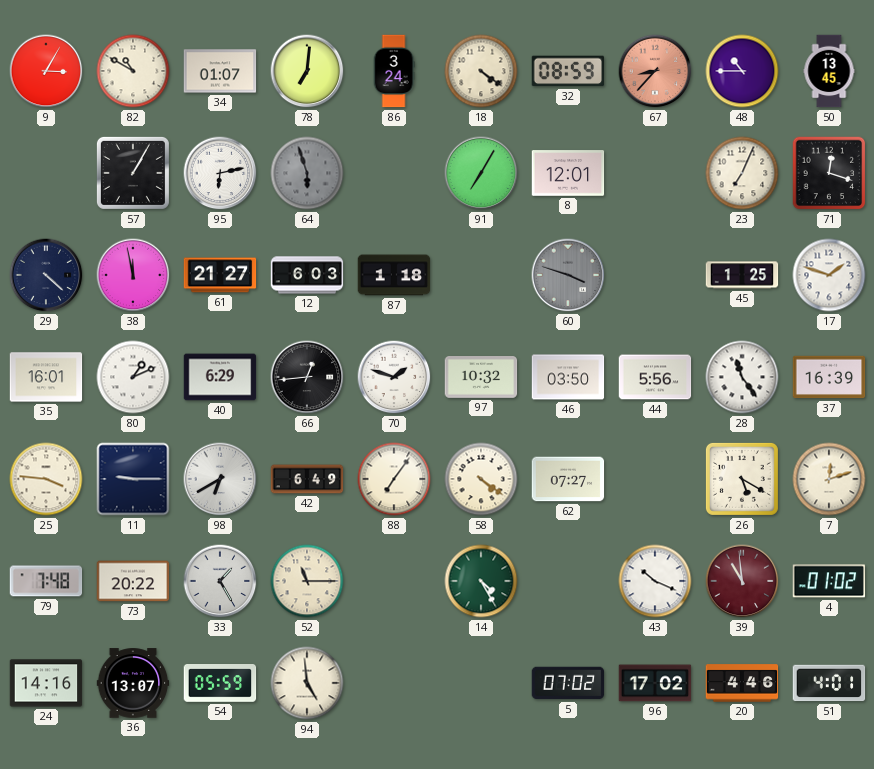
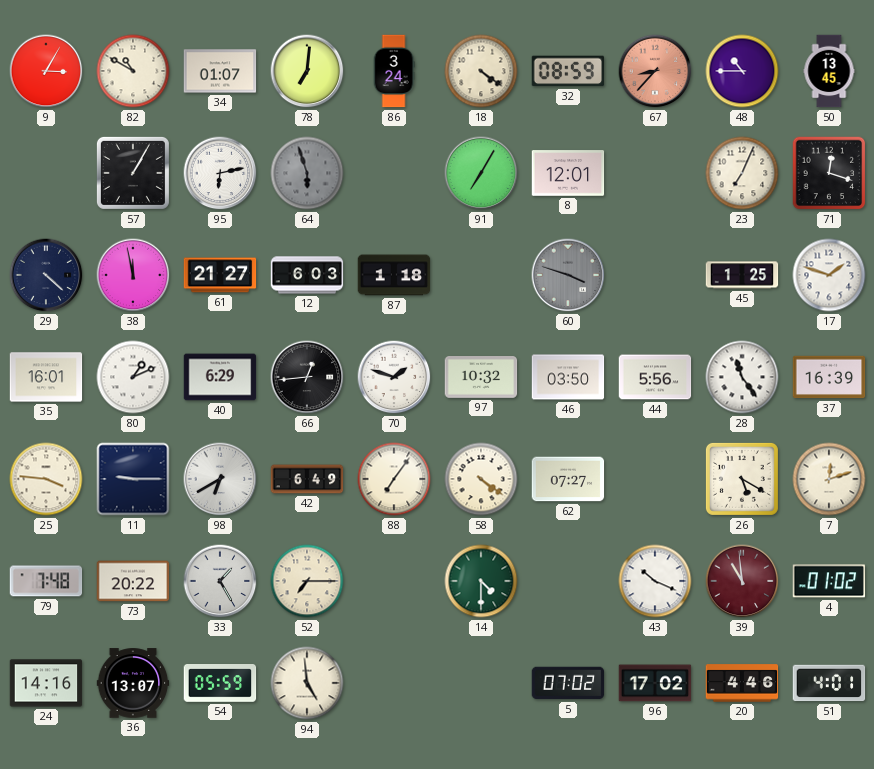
52: 11:15 -> 7:15 (307, 581)
14: 4:25 -> 4:30 (481, 581)
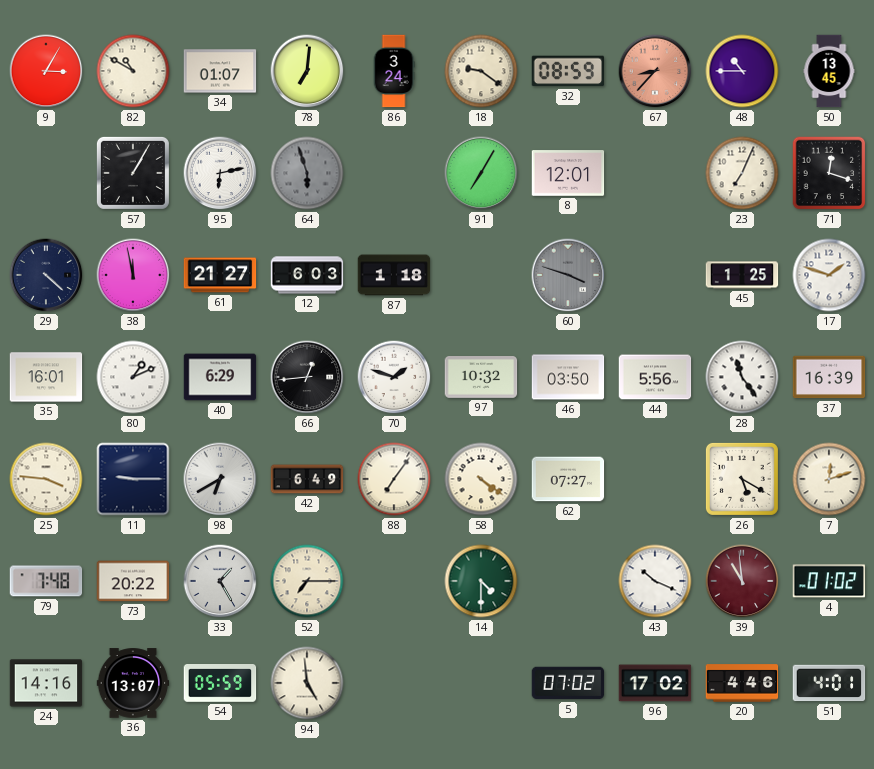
18: 4:21 -> 9:21 (481, 71)
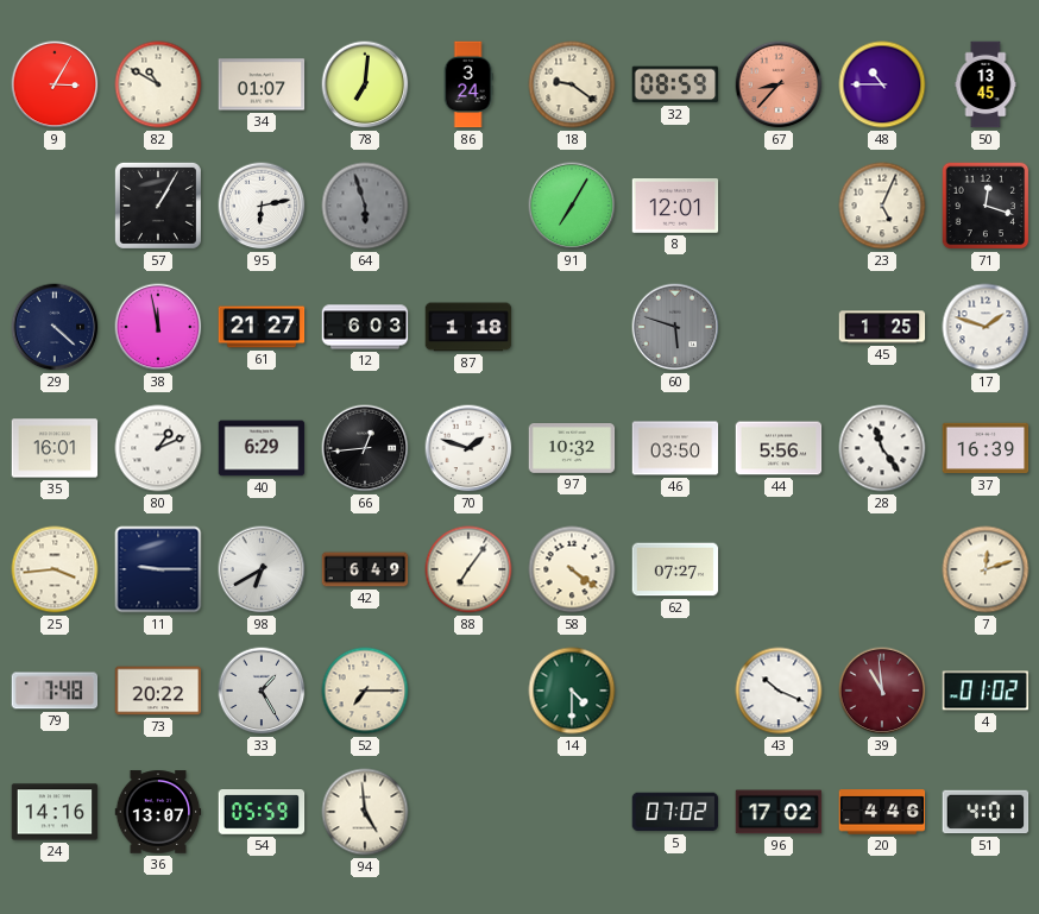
23: 7:04 -> 5:04 (882, 206)
60: 3:48 -> 5:48 (675, 327)
25: 3:46 -> 3:44 (55, 569)
26: 5:20 -> none (742, 479)
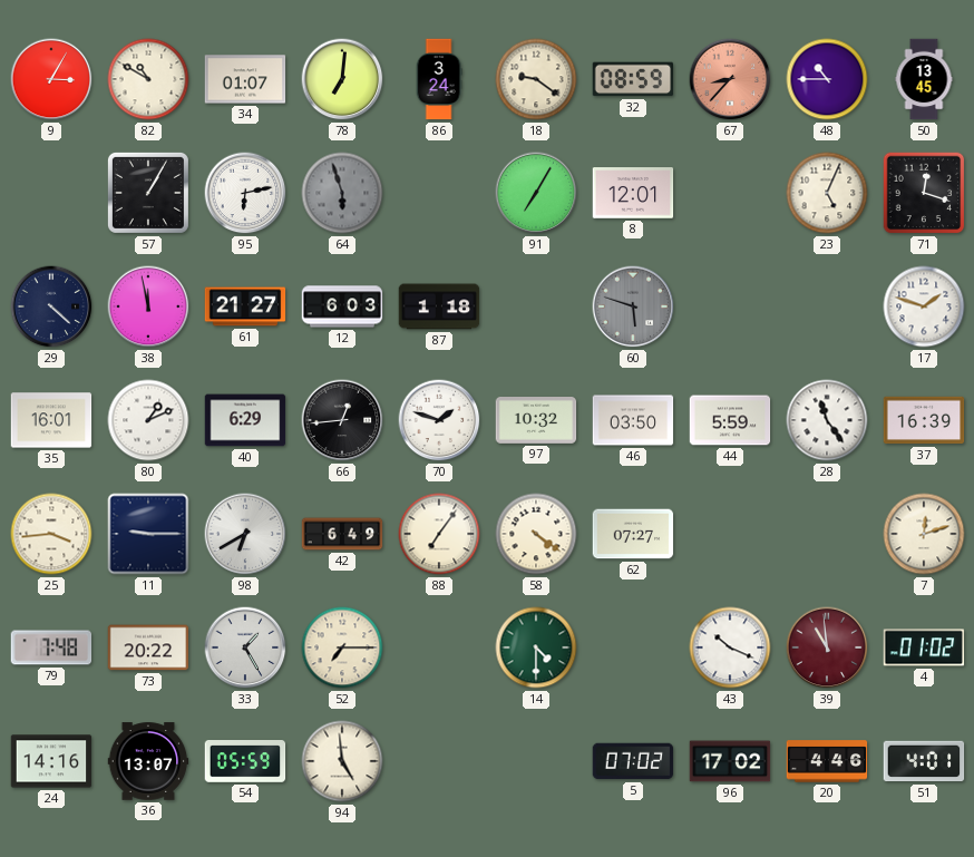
45: 1:25 -> none (882, 327)
44: 5:56 -> 5:59 (730, 420)
